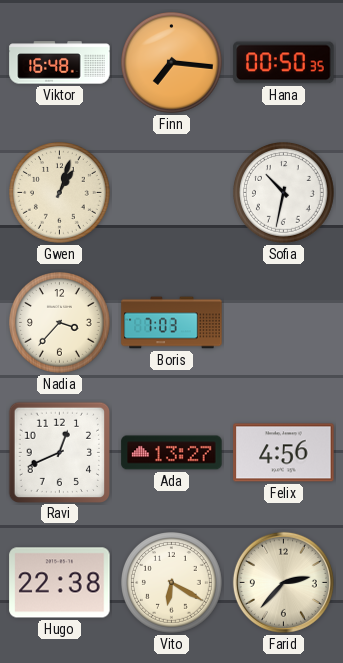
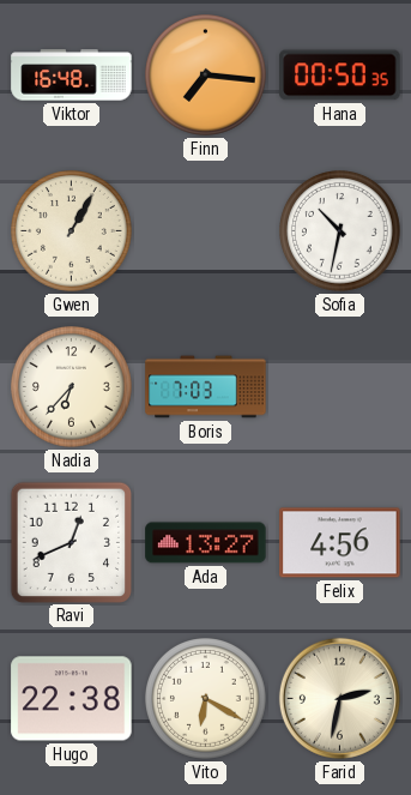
Gwen: 1:03 -> 1:05 (72, 231)
Nadia: 3:37 -> 6:37 (72, 387)
Farid: 2:37 -> 2:32 (339, 698)
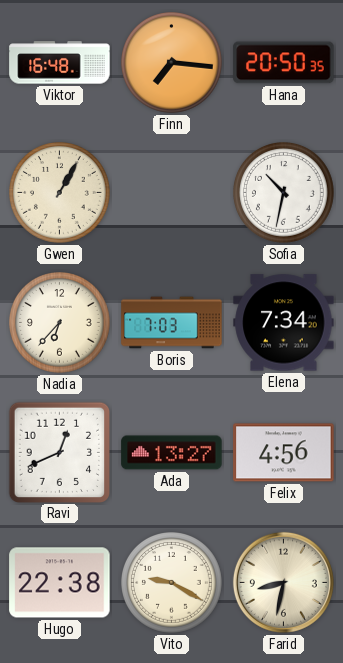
Hana: 00:50 -> 20:50 (284, 63)
Elena: none -> 7:34 (284, 323)
Vito: 6:20 -> 9:20 (172, 583)
Farid: 2:32 -> 8:32 (283, 582)
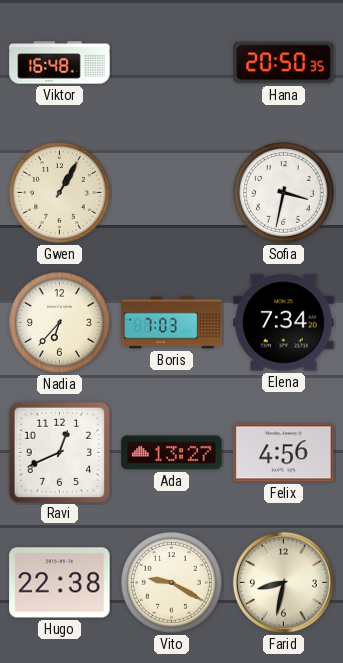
Finn: 7:16 -> none (172, 63)
Sofia: 10:32 -> 3:32 (284, 193)
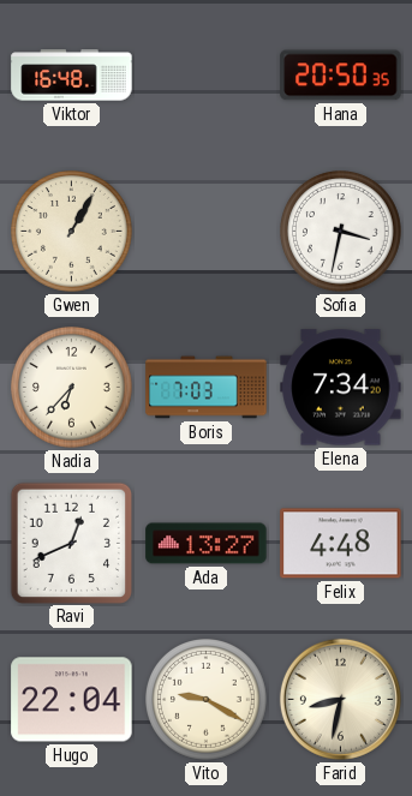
Felix: 4:56 -> 4:48 (341, 544)
Hugo: 22:38 -> 22:04 (72, 700)
